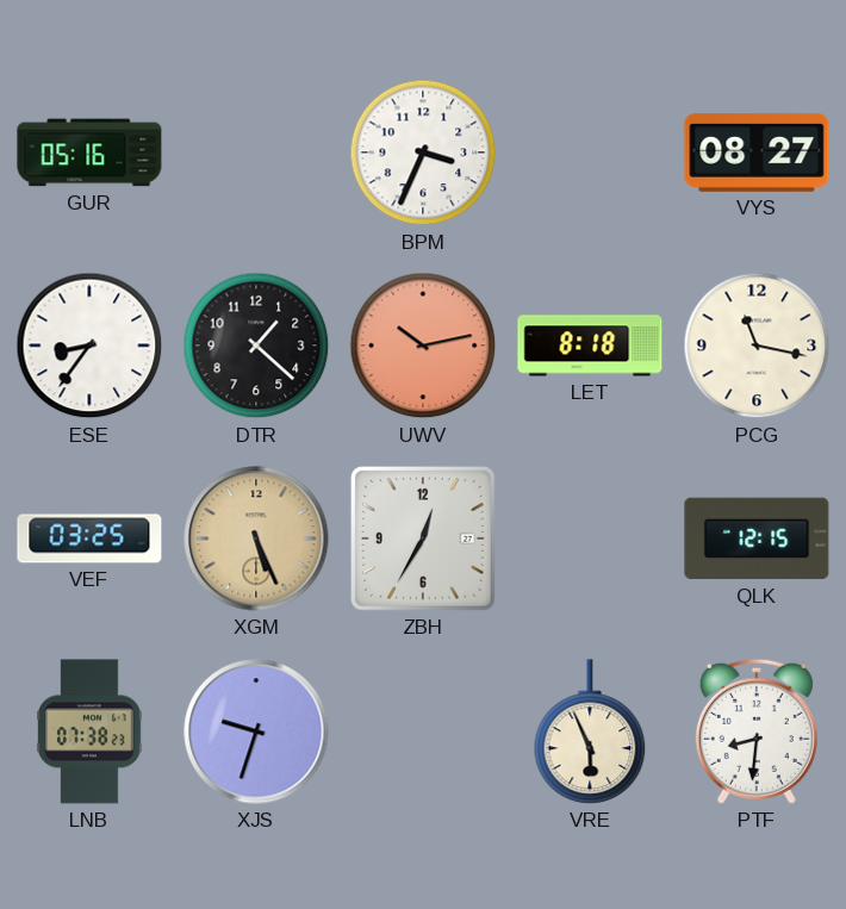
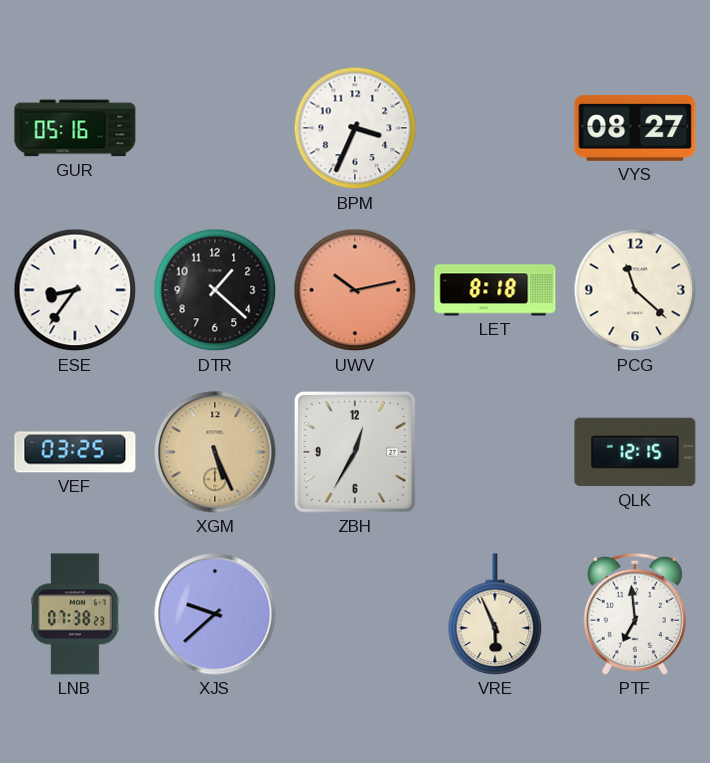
PCG: 11:17 -> 11:22 (635, 290)
XJS: 9:33 -> 9:38 (215, 614)
PTF: 8:31 -> 6:59 (635, 614)
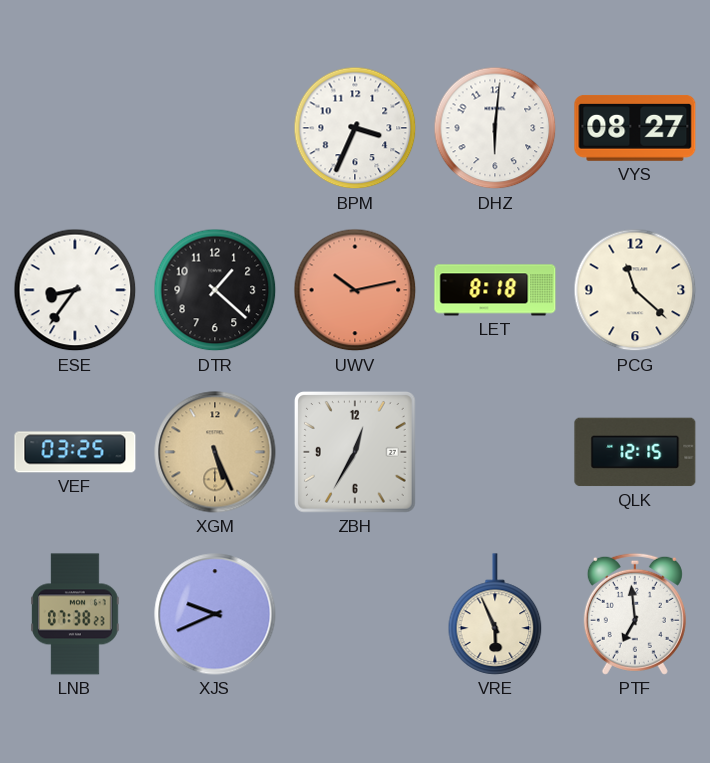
GUR: 05:16 -> none (75, 128)
DHZ: none -> 6:01 (495, 128)
XJS: 9:38 -> 9:41 (215, 614)
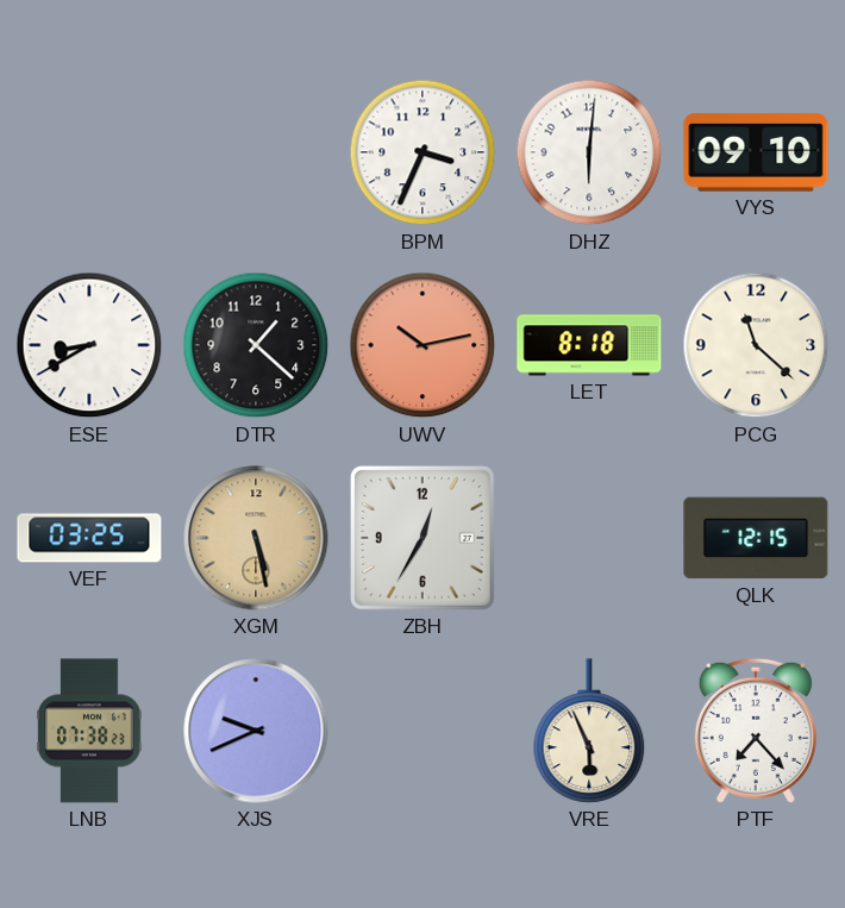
VYS: 08:27 -> 09:10 (756, 152)
ESE: 8:36 -> 8:40 (89, 345)
XGM: 5:26 -> 5:28 (256, 538)
PTF: 6:59 -> 7:23 (756, 731)
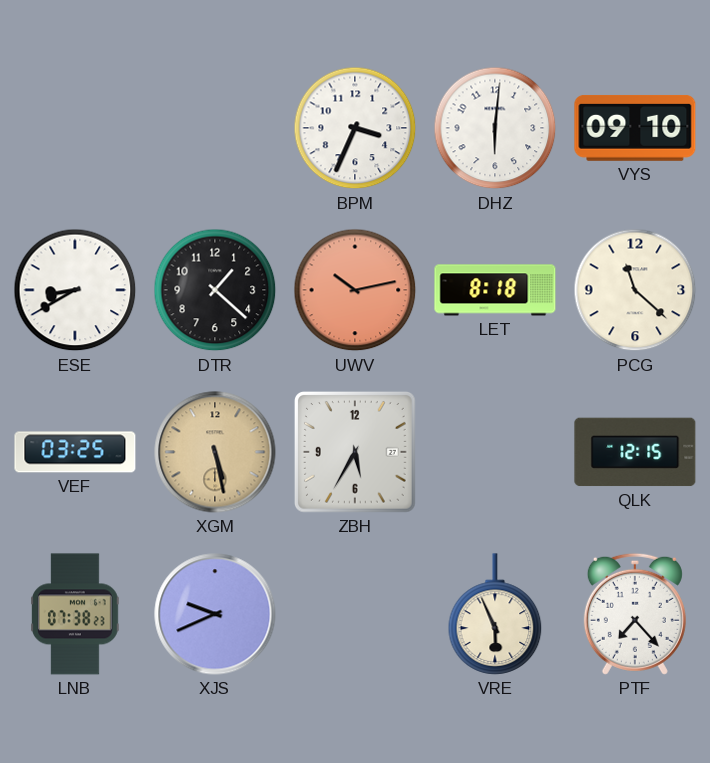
ZBH: 12:35 -> 5:35 (355, 452)
